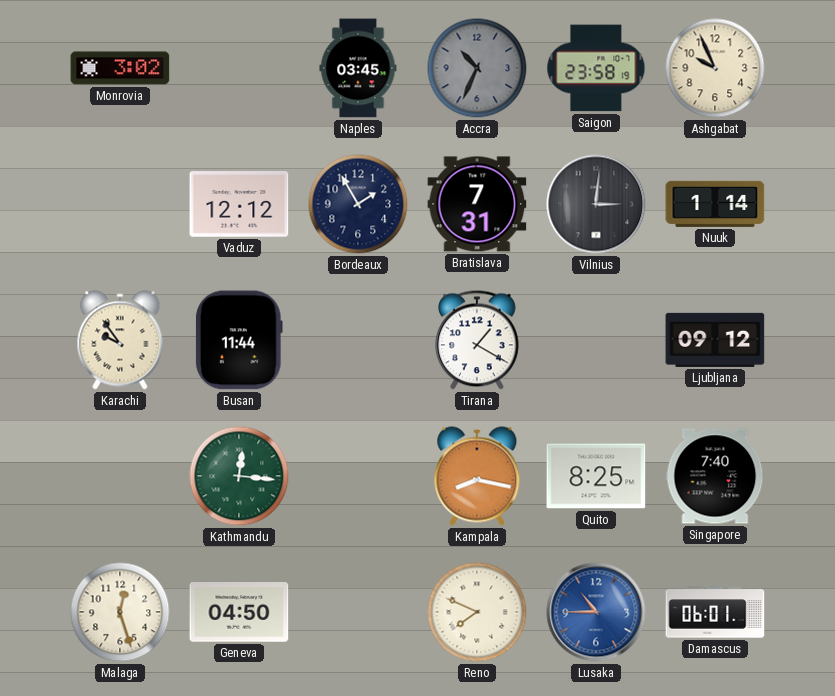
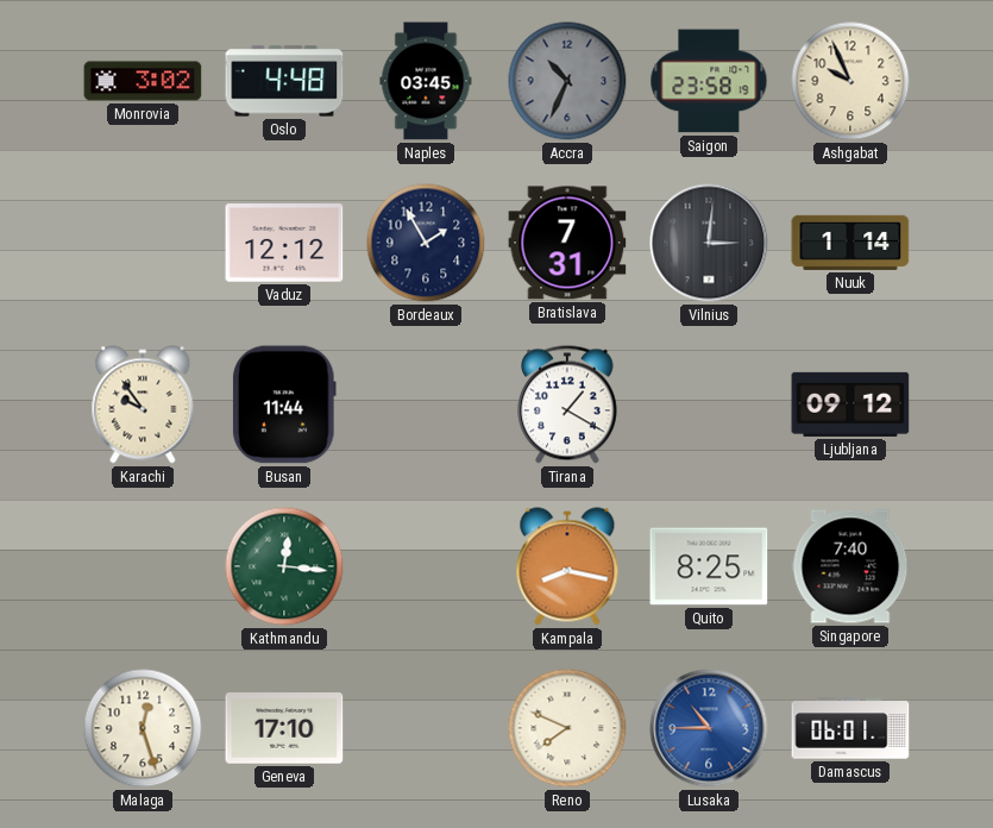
Oslo: none -> 4:48 (284, 81)
Geneva: 04:50 -> 17:10 (284, 728)
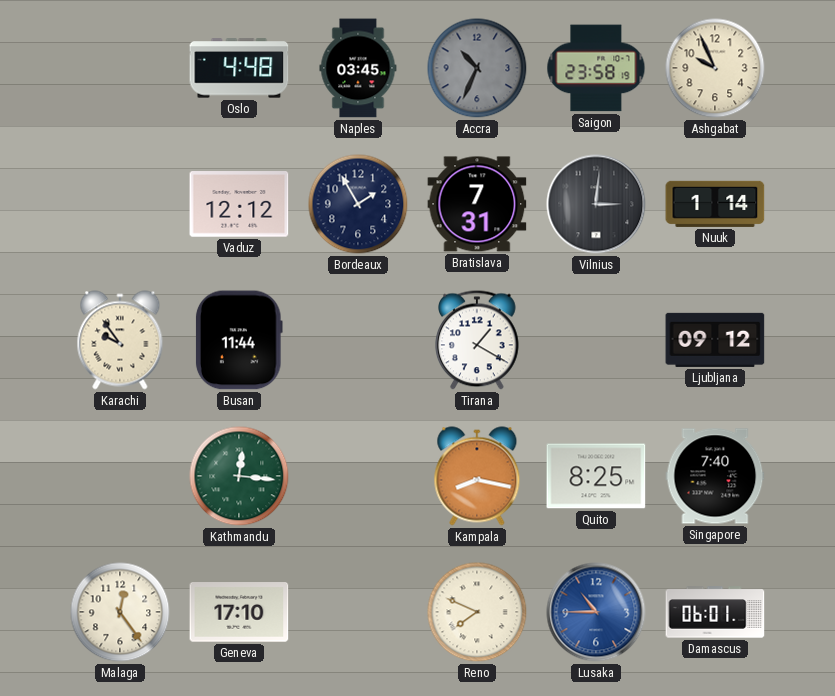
Monrovia: 3:02 -> none (143, 81)
Malaga: 12:27 -> 12:24 (120, 612)
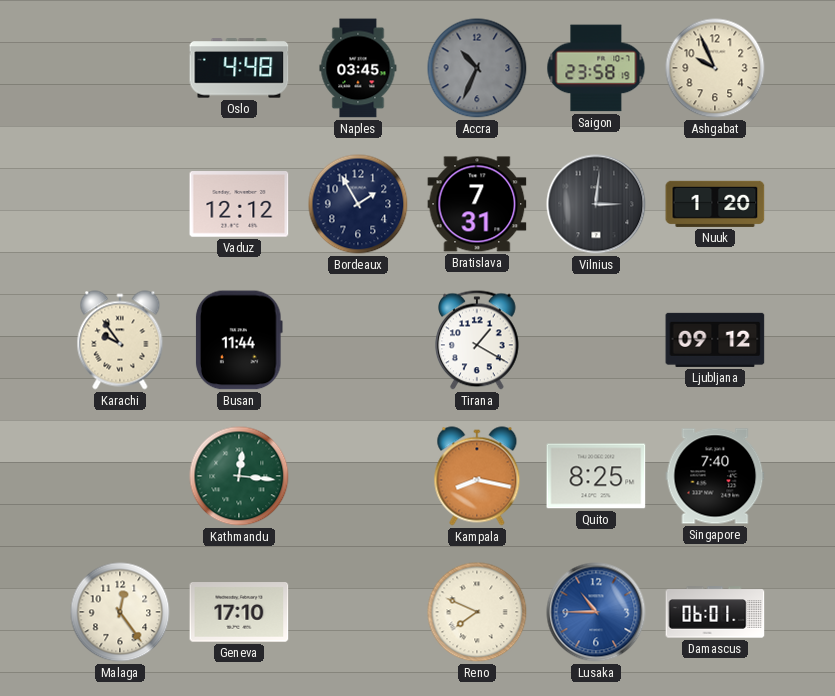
Nuuk: 1:14 -> 1:20 (715, 204)
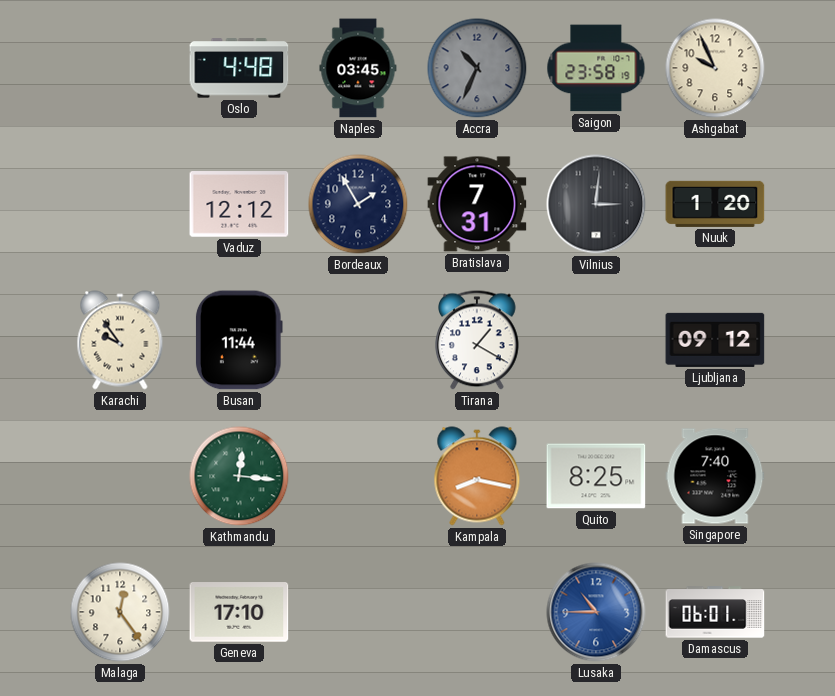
Reno: 7:49 -> none (477, 612)
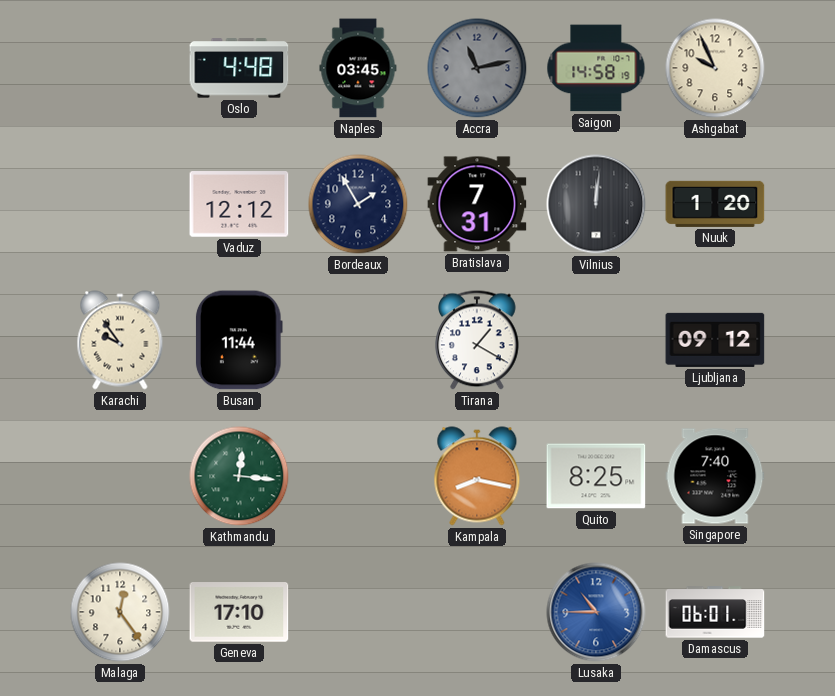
Accra: 10:34 -> 11:13 (477, 68)
Saigon: 23:58 -> 14:58 (596, 68)
Vilnius: 3:01 -> 12:01 (596, 204)
